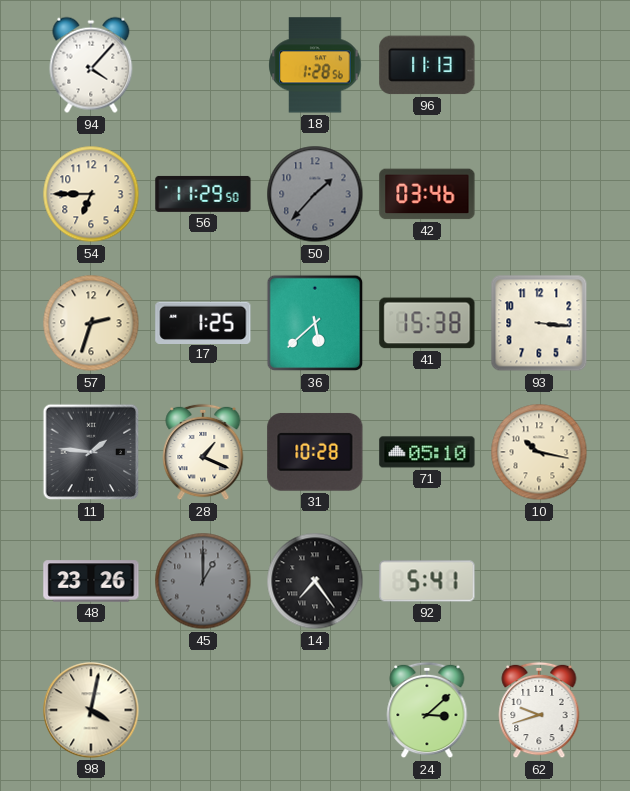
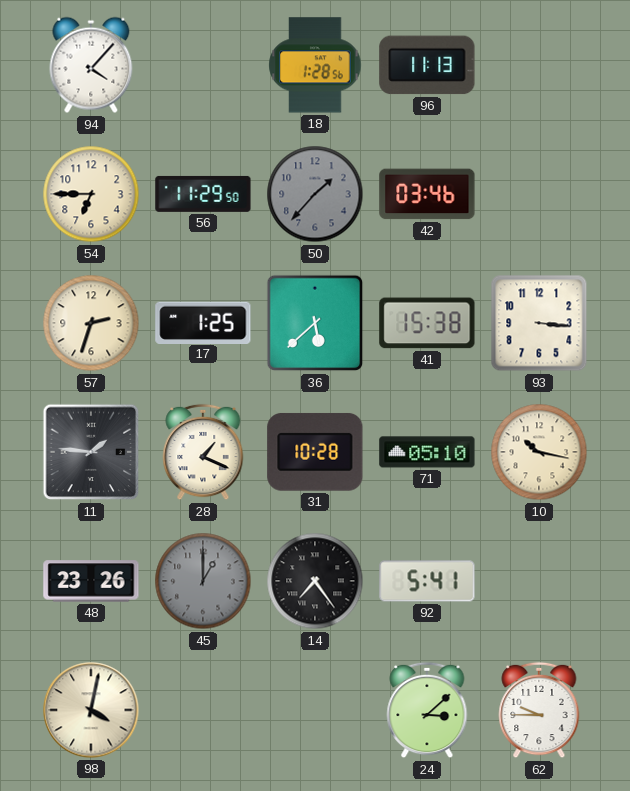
62: 9:42 -> 9:45 (539, 710)
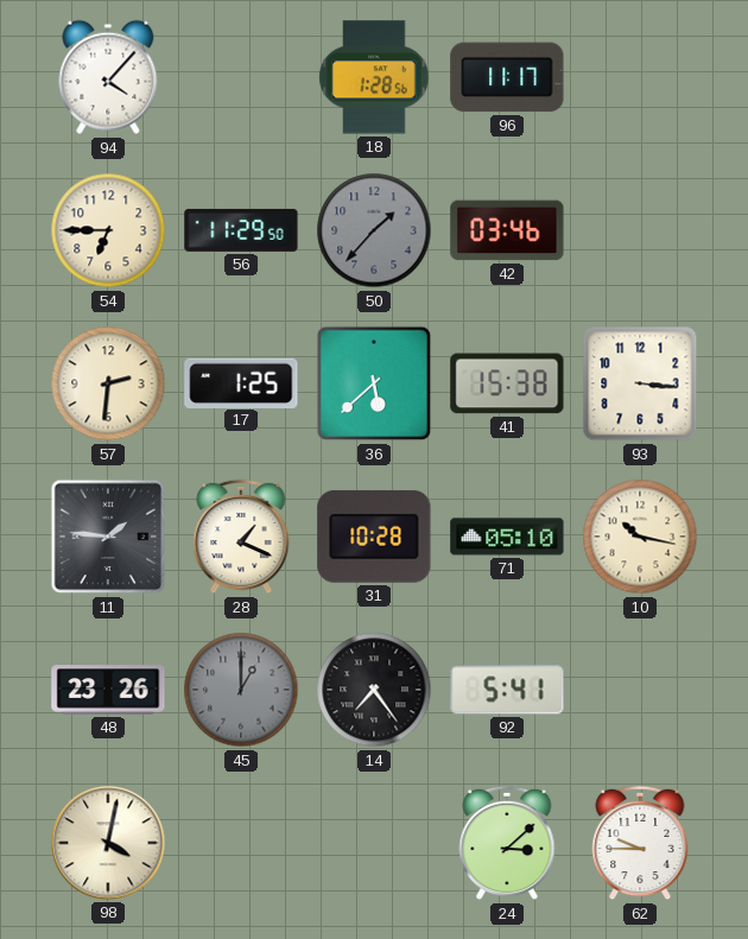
96: 11:13 -> 11:17 (507, 77)
57: 2:33 -> 2:31 (108, 383)
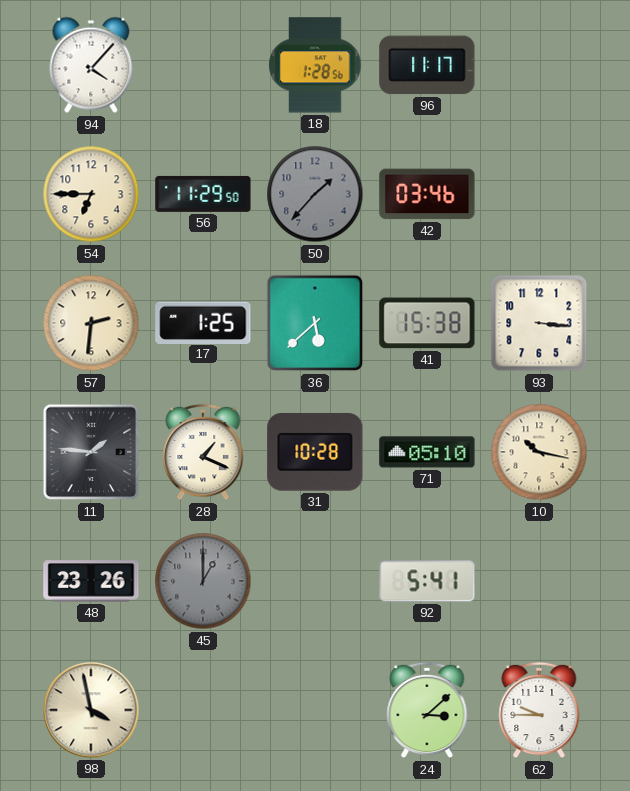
14: 7:24 -> none (374, 690)
98: 4:02 -> 3:58 (91, 710)
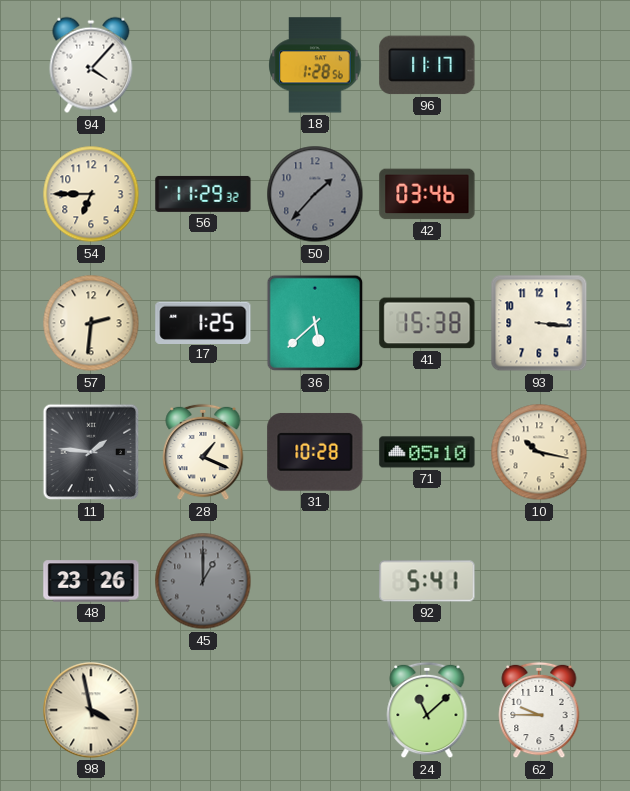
56: 11:29:50 -> 11:29:32 (203, 194)
24: 3:08 -> 11:08 (427, 710)
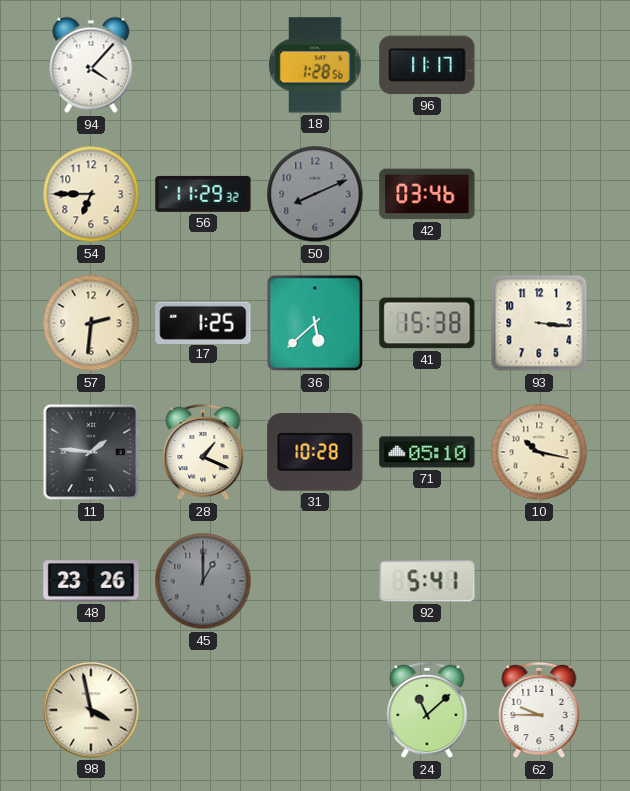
50: 1:37 -> 8:11 (315, 194)
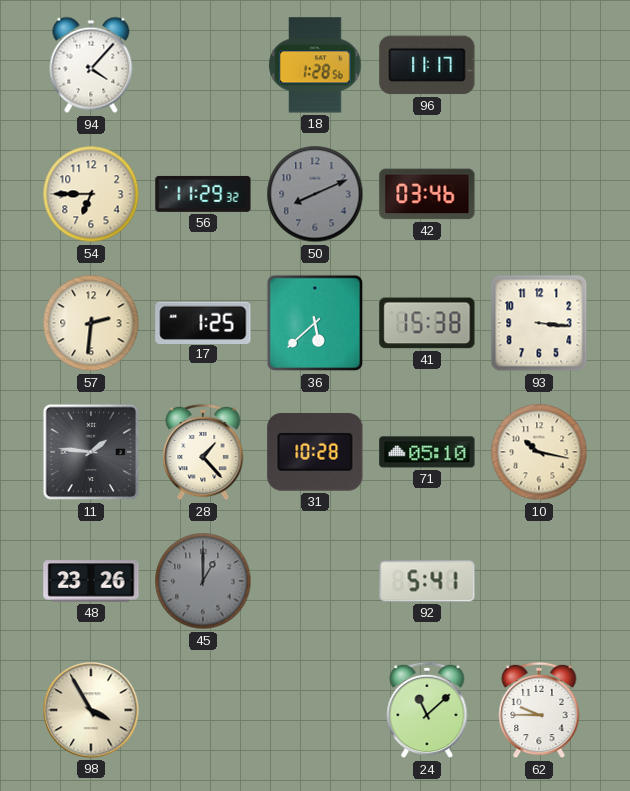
28: 1:19 -> 1:23 (203, 452)
98: 3:58 -> 3:55 (91, 710)
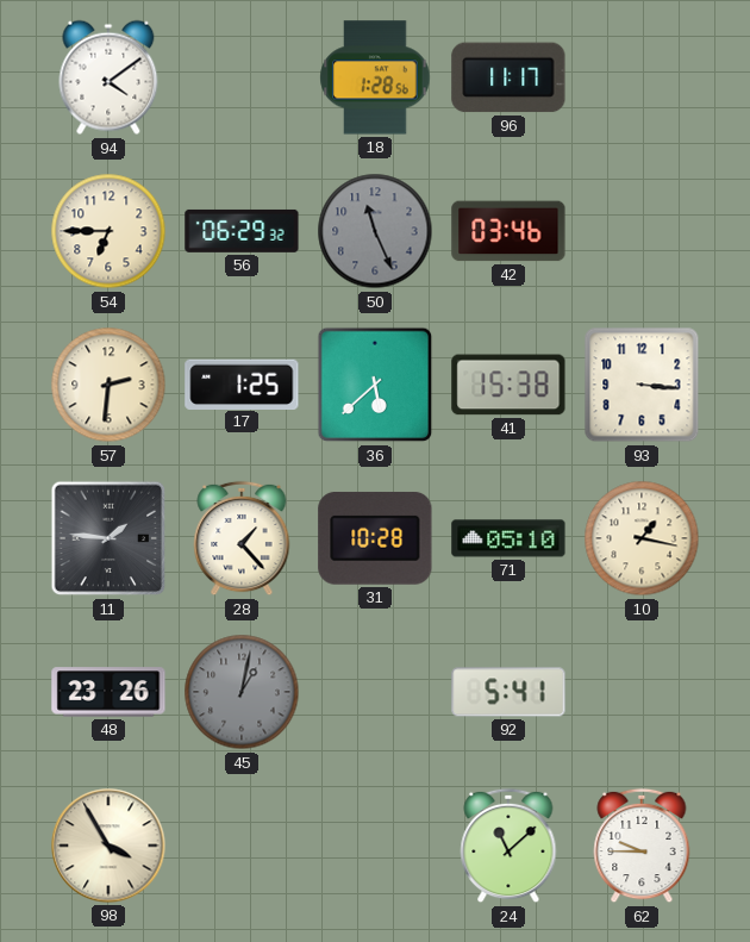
94: 4:07 -> 4:09 (108, 77)
56: 11:29 -> 06:29 (242, 231)
50: 8:11 -> 11:26 (375, 231)
10: 10:17 -> 1:17 (642, 538)
45: 1:00 -> 1:02 (242, 692)
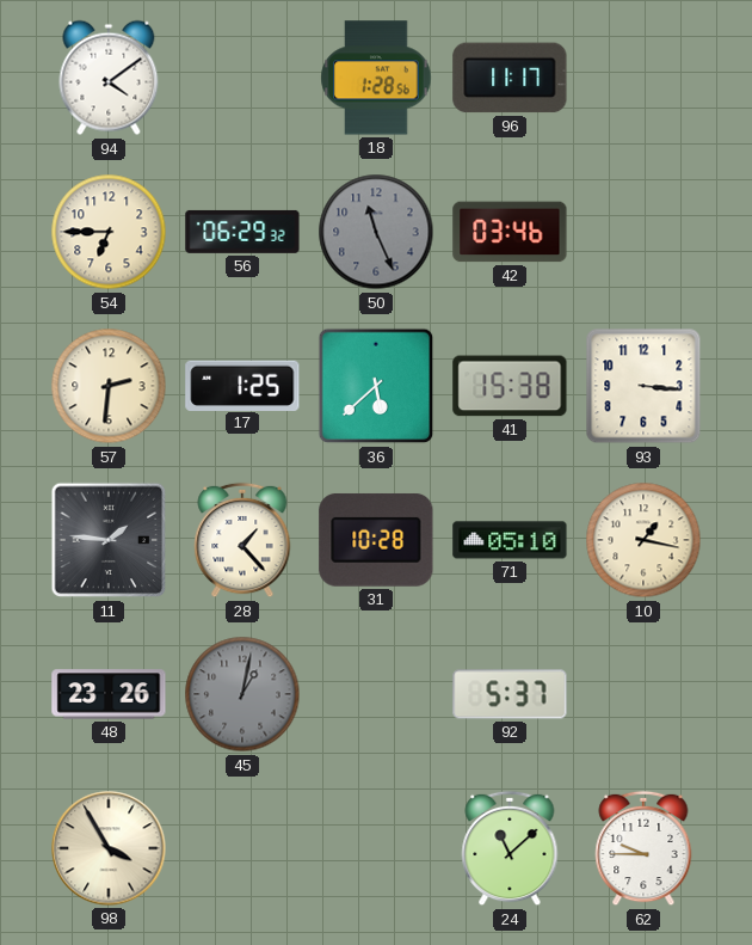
92: 5:41 -> 5:37 (510, 694)
